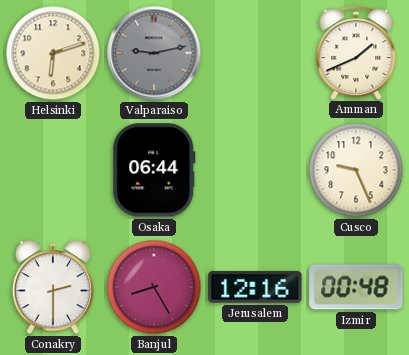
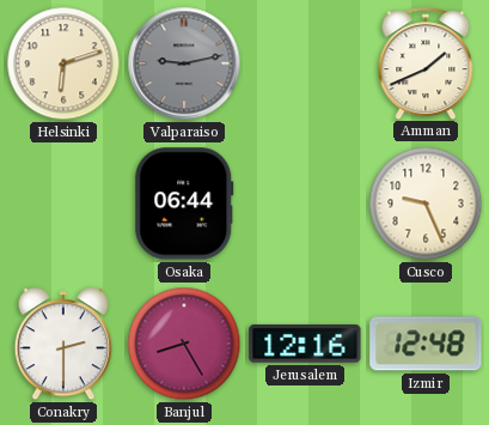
Izmir: 00:48 -> 12:48 (426, 344)
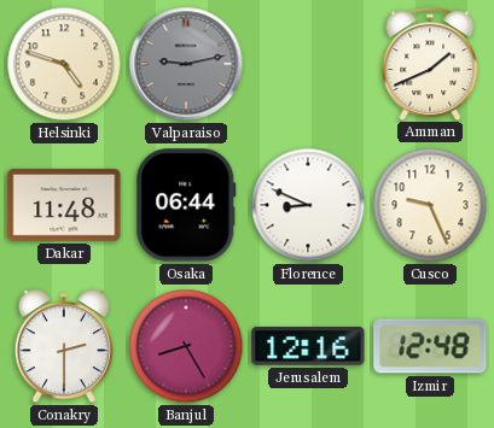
Helsinki: 6:12 -> 4:48 (64, 64)
Dakar: none -> 11:48 (64, 205)
Florence: none -> 8:49 (308, 205)
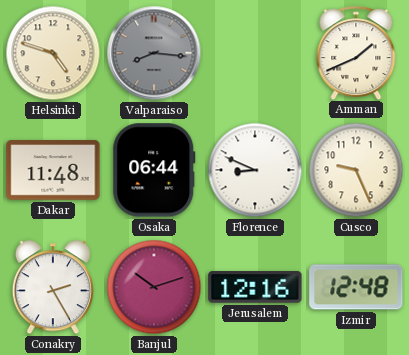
Valparaiso: 9:13 -> 8:16 (154, 53)
Conakry: 2:30 -> 2:25 (53, 288)
Banjul: 8:25 -> 10:12 (154, 287)
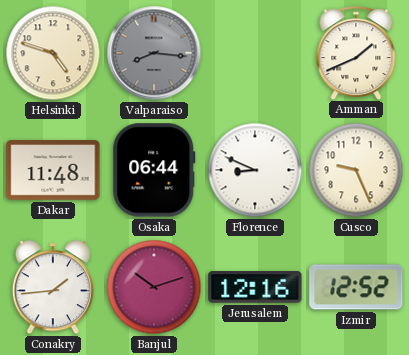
Conakry: 2:25 -> 1:44 (53, 288)
Izmir: 12:48 -> 12:52 (356, 287)
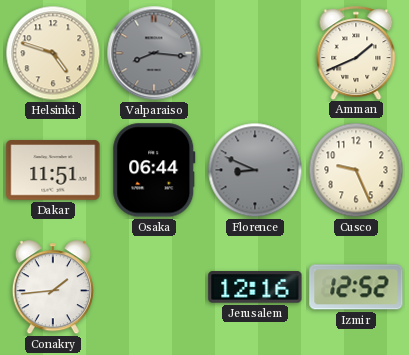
Dakar: 11:48 -> 11:51 (53, 170)
Florence dial: white -> grey (255, 170)
Banjul: 10:12 -> none (154, 287)
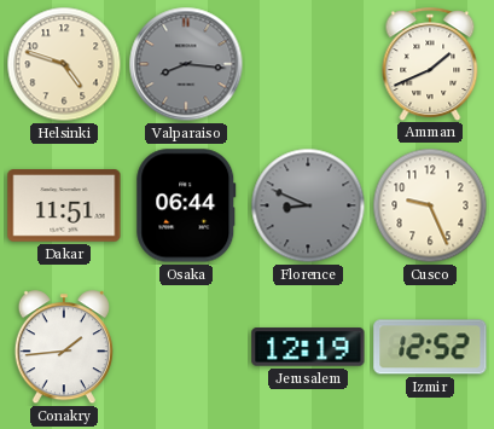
Jerusalem: 12:16 -> 12:19 (308, 347)
